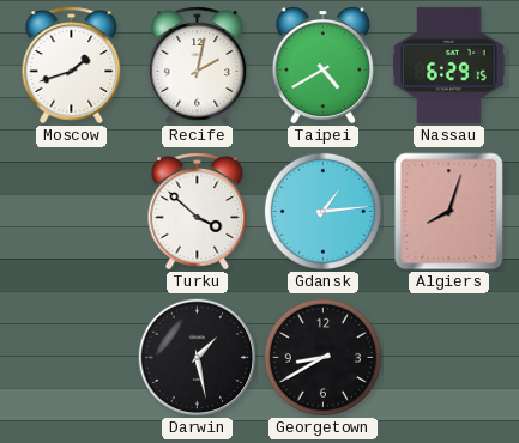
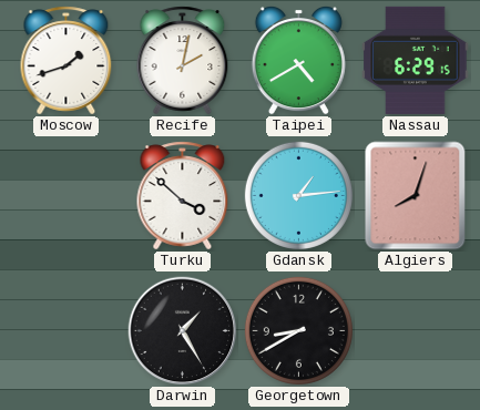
Darwin: 1:28 -> 1:25 (183, 331)
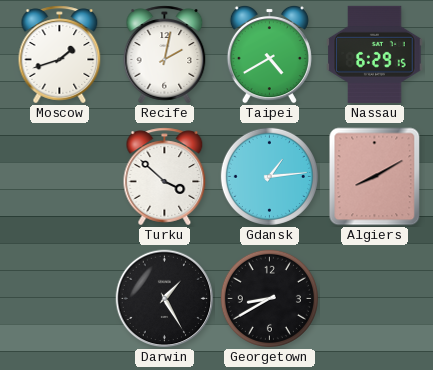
Algiers: 8:03 -> 8:10 (375, 177)
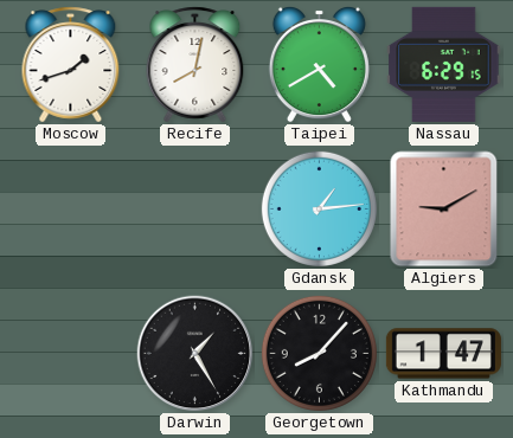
Recife: 2:02 -> 8:02 (195, 65)
Turku: 3:52 -> none (165, 177)
Algiers: 8:10 -> 9:10 (444, 210)
Georgetown: 8:40 -> 8:07 (319, 353)
Kathmandu: none -> 1:47 (443, 354)
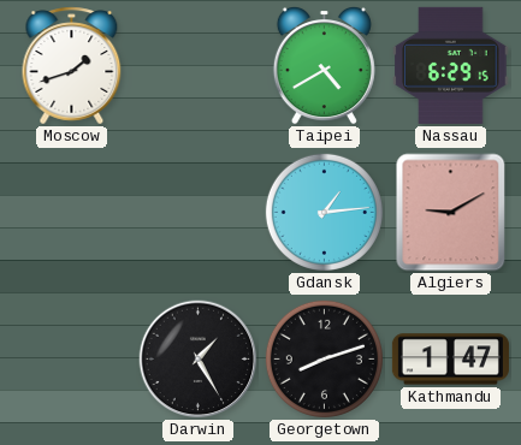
Recife: 8:02 -> none (195, 65)
Georgetown: 8:07 -> 8:12 (324, 358)
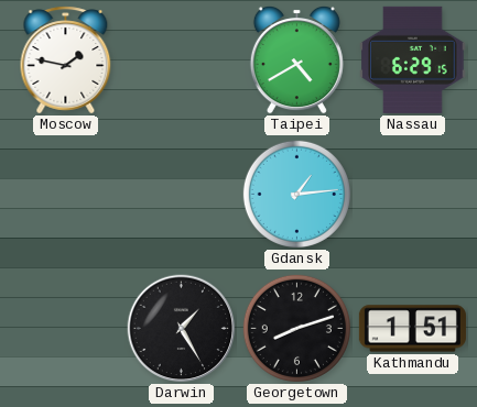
Moscow: 1:42 -> 1:47 (66, 61)
Algiers: 9:10 -> none (451, 213)
Kathmandu: 1:47 -> 1:51 (412, 329)
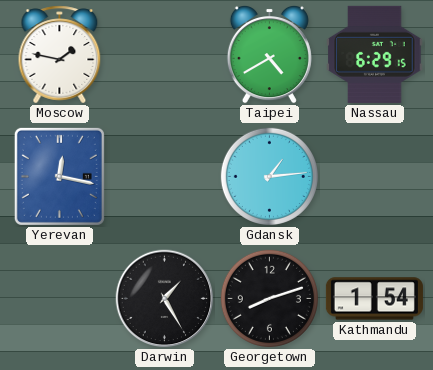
Yerevan: none -> 12:17 (59, 176)
Kathmandu: 1:51 -> 1:54 (374, 299)
